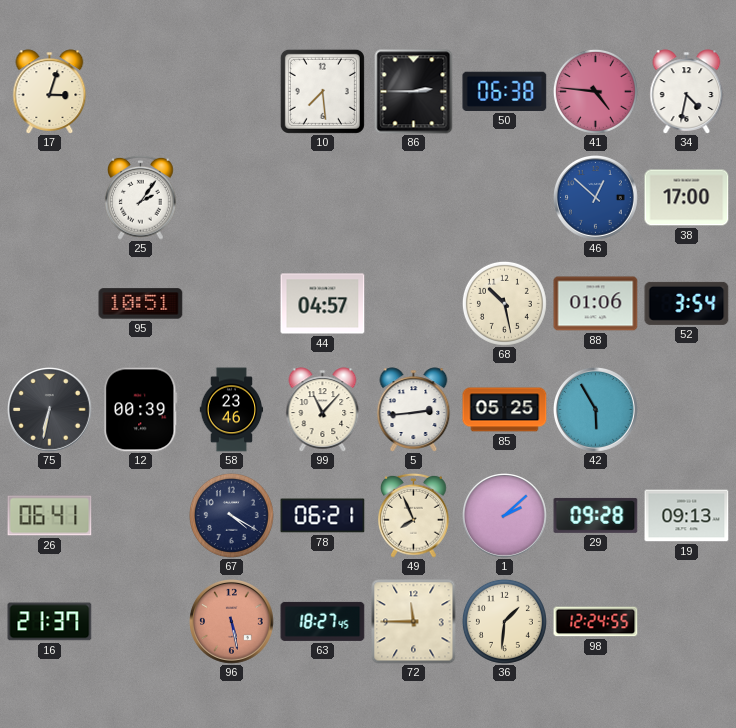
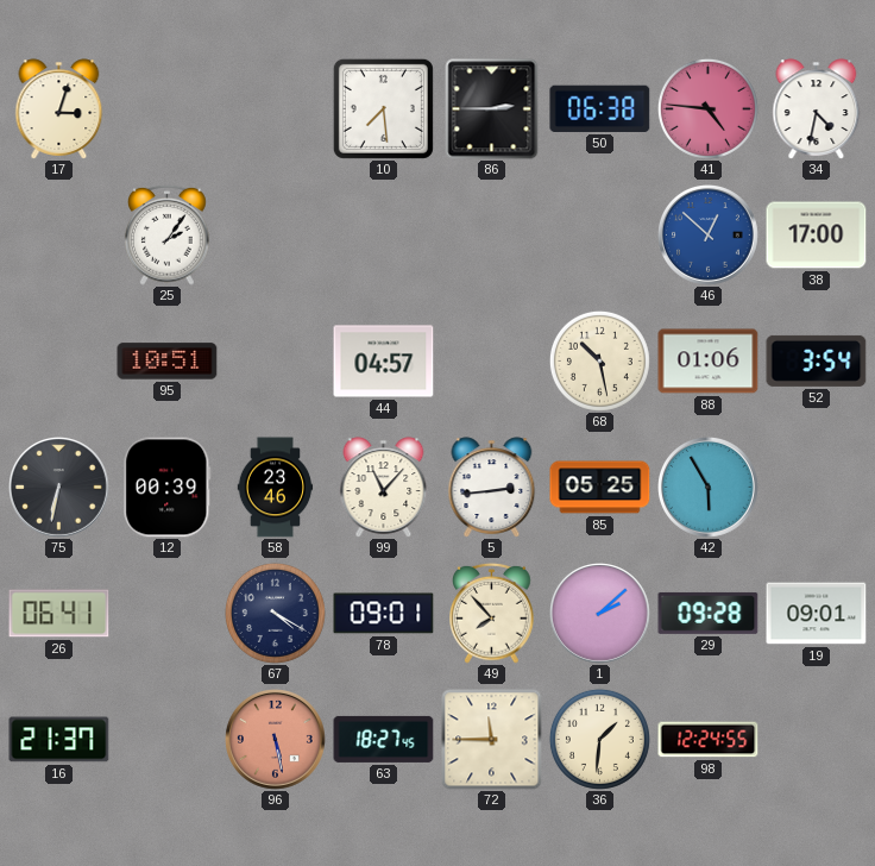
78: 06:21 -> 09:01 (384, 614)
49: 7:56 -> 7:53 (492, 613)
19: 09:13 -> 09:01 (817, 614)
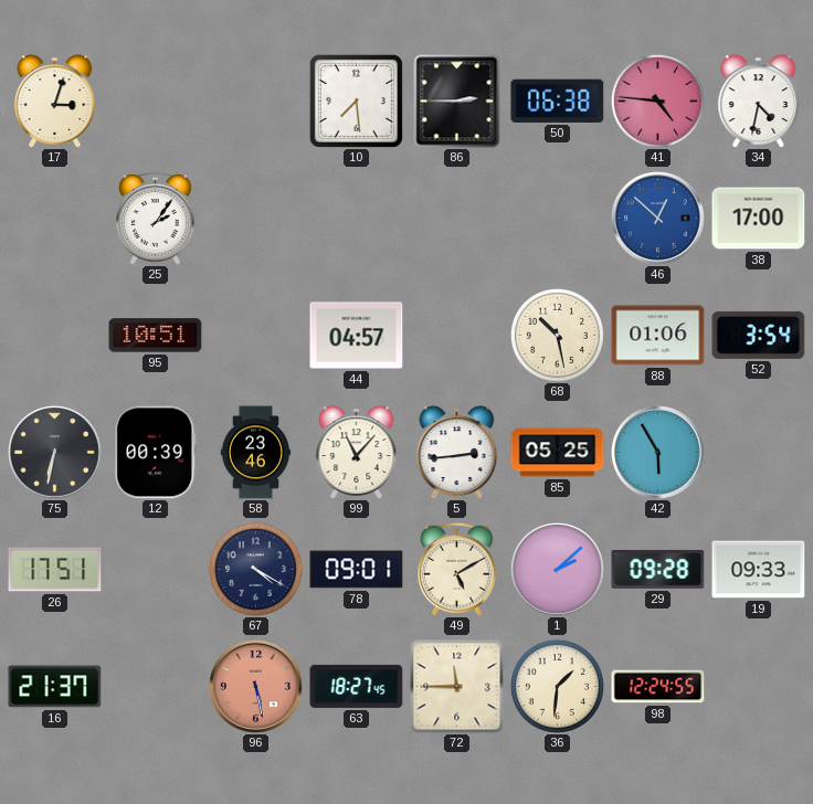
26: 06:41 -> 17:51 (55, 570)
49: 7:53 -> 5:10 (457, 569)
19: 09:01 -> 09:33 (759, 570)
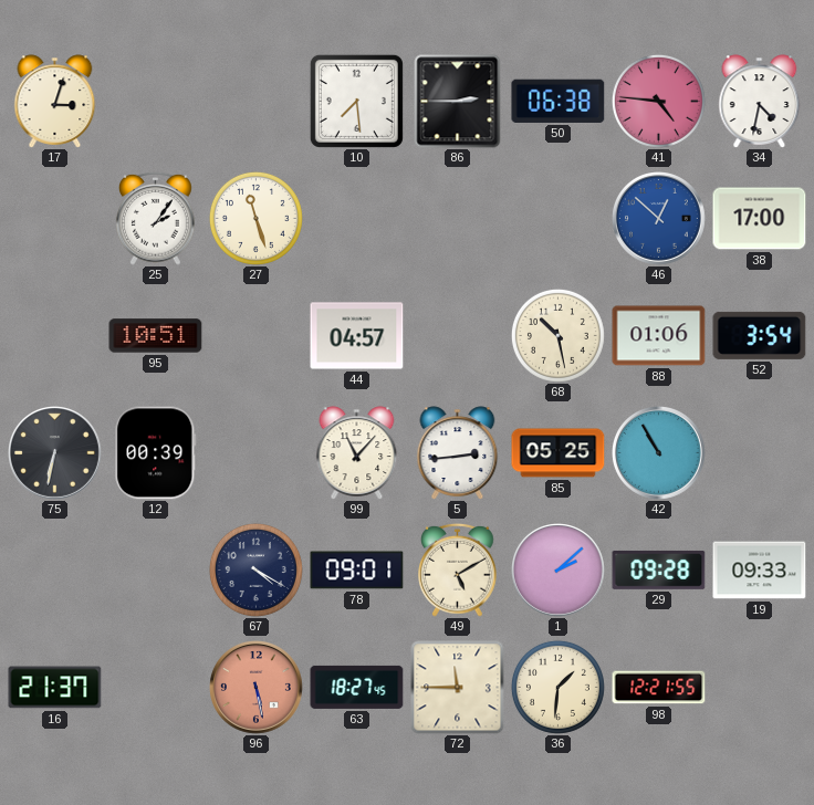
27: none -> 11:27 (255, 218)
58: 23:46 -> none (256, 453)
42: 5:55 -> 10:55 (659, 453)
26: 17:51 -> none (55, 570)
98: 12:24 -> 12:21 (659, 688)
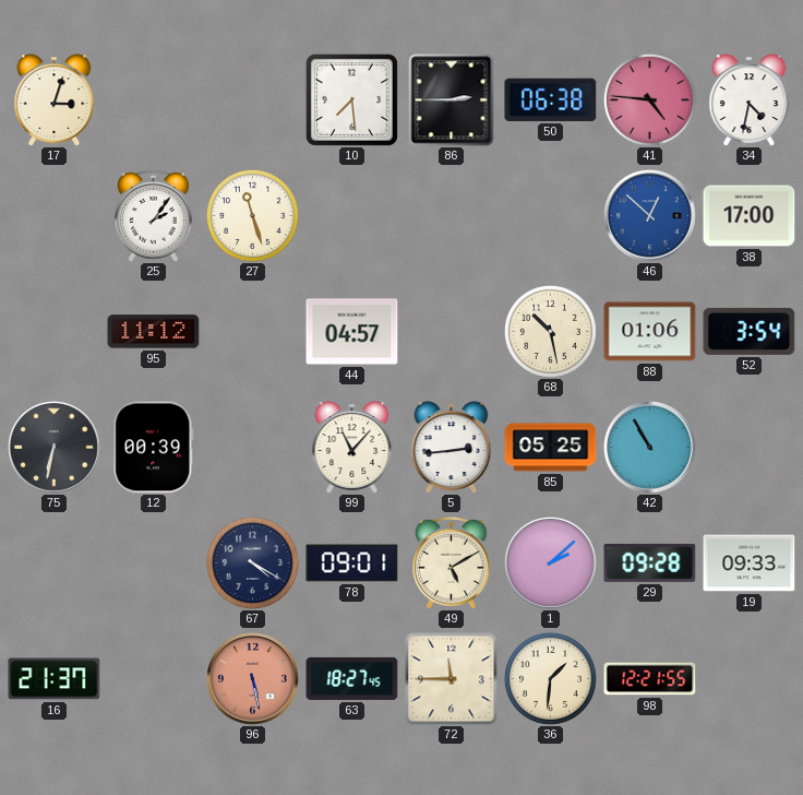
95: 10:51 -> 11:12 (154, 332)
